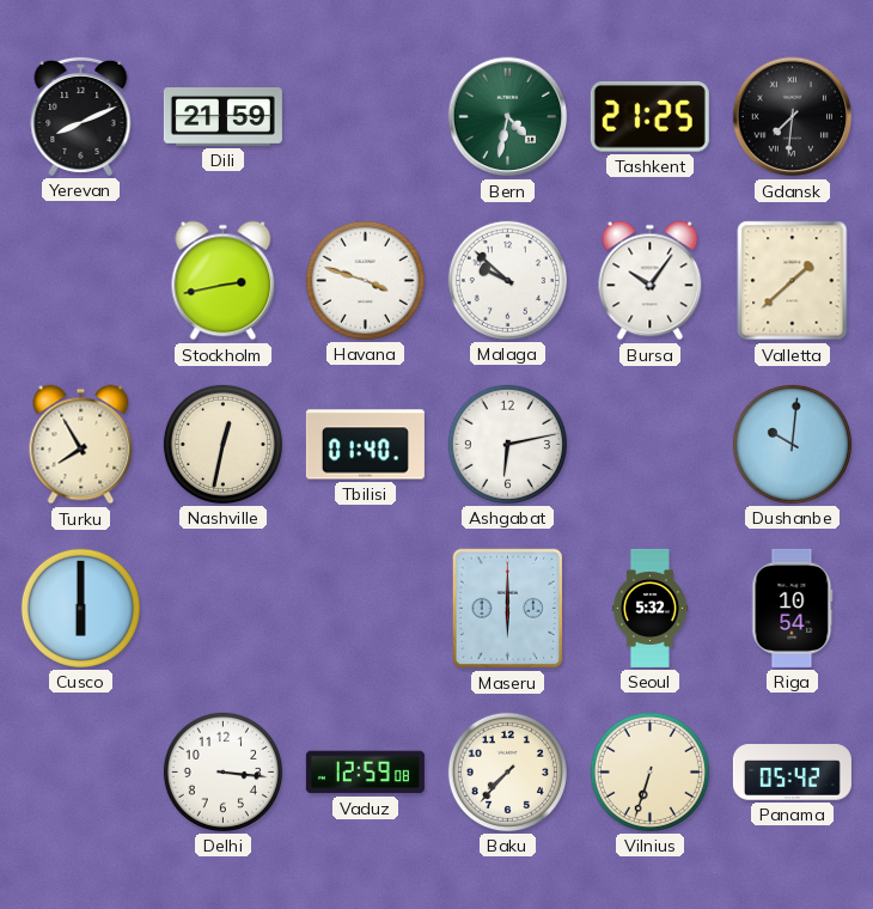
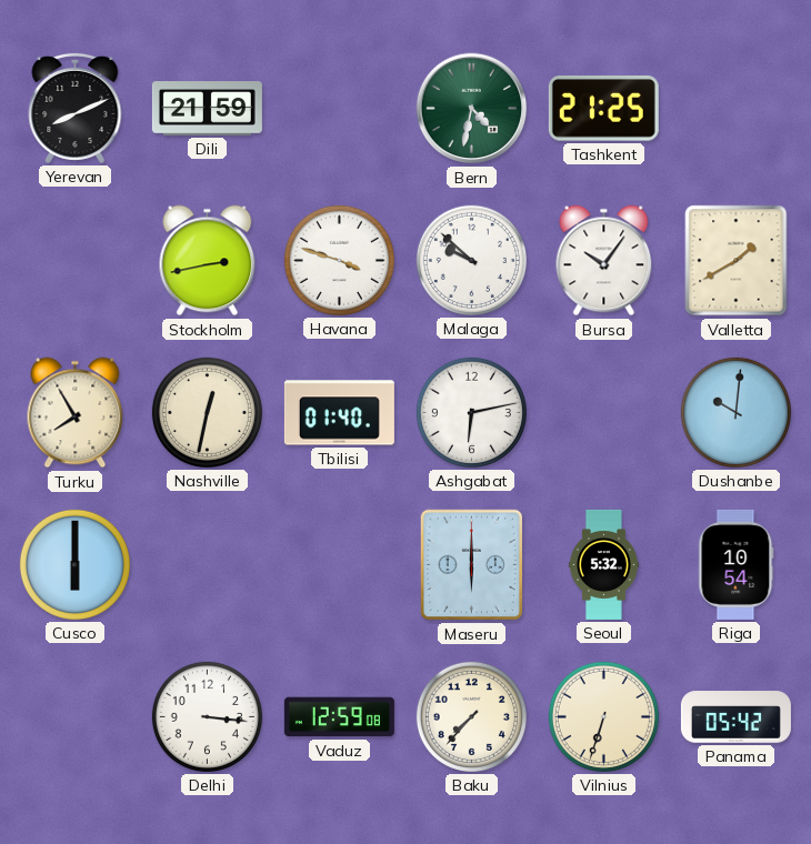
Gdansk: 7:31 -> none (793, 117)
Valletta: 1:38 -> 1:40 (737, 261)
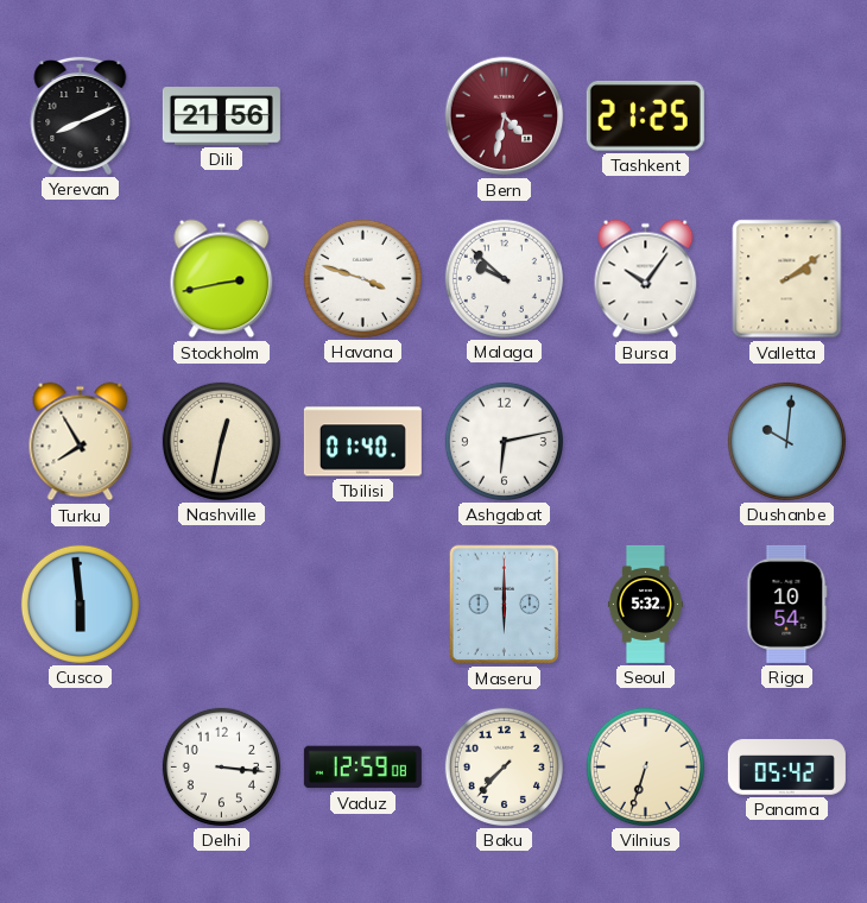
Dili: 21:59 -> 21:56 (221, 116)
Bern dial: green -> burgundy (505, 116)
Valletta: 1:40 -> 2:09 (787, 279)
Cusco: 6:00 -> 5:59 (80, 604)
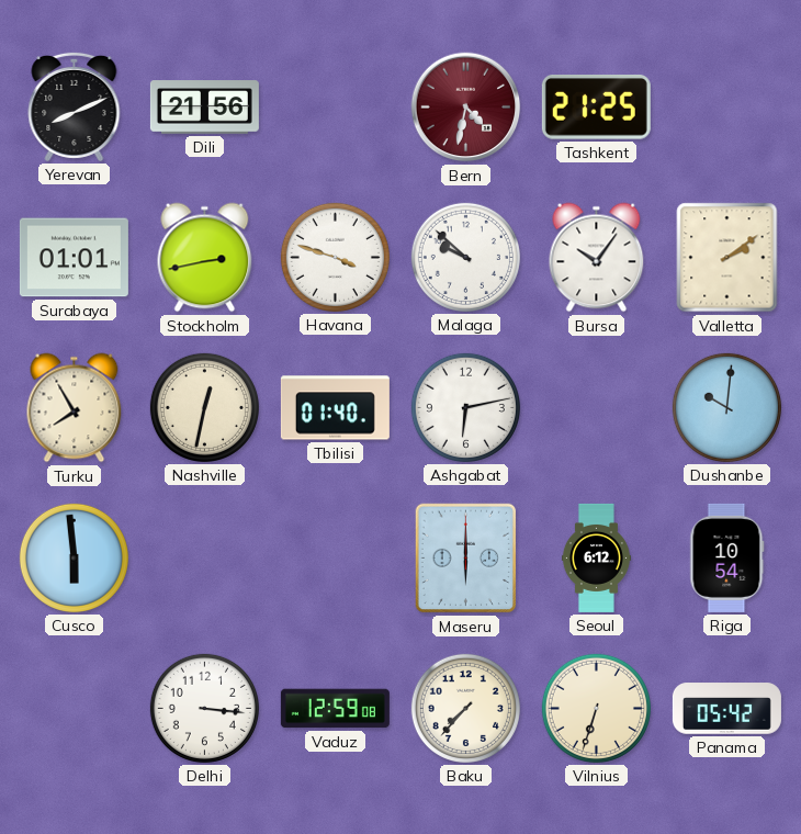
Surabaya: none -> 01:01 (74, 258)
Seoul: 5:32 -> 6:12 (596, 557)
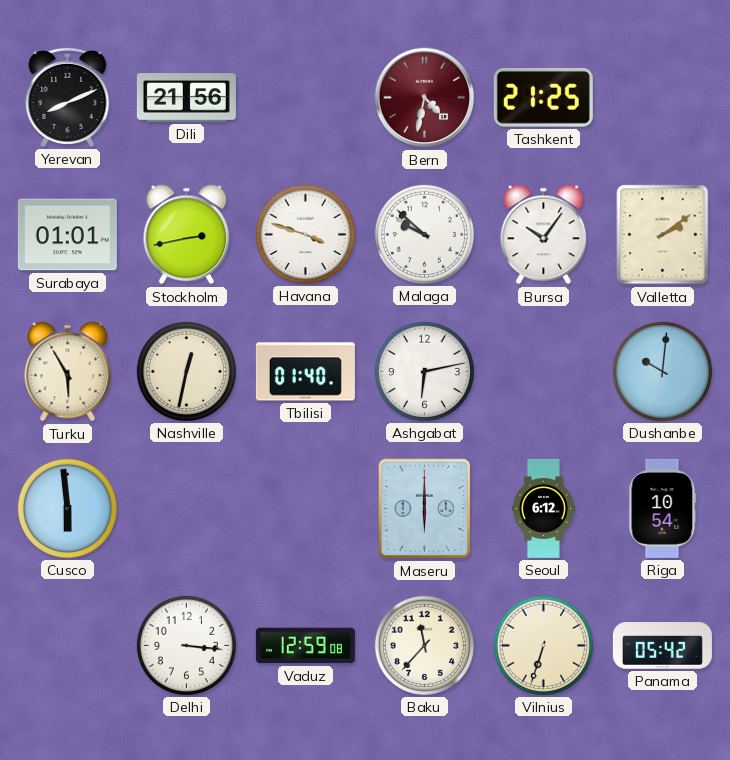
Turku: 7:55 -> 5:55 (68, 372)
Baku: 7:37 -> 11:37 (424, 645)
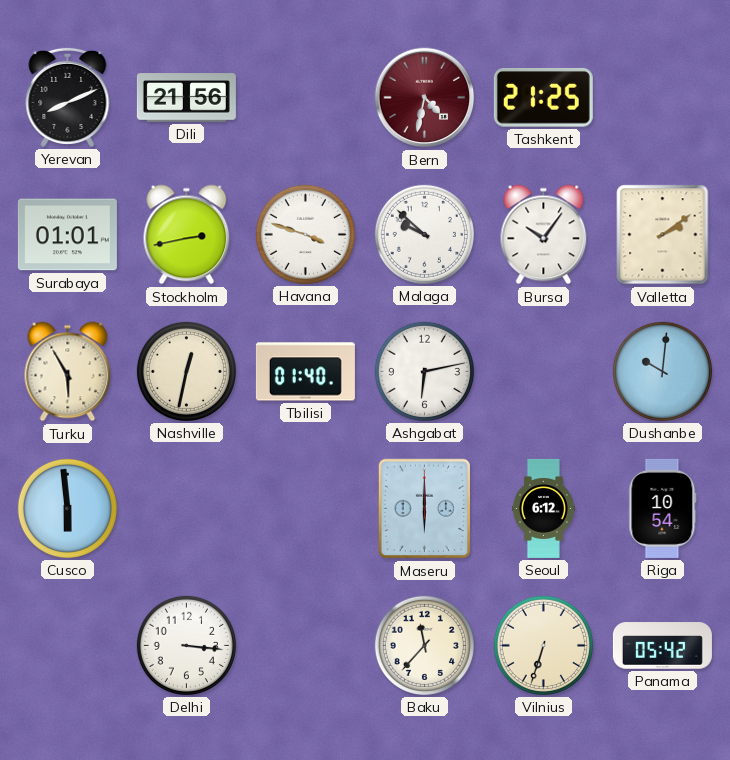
Vaduz: 12:59 -> none (305, 646)
